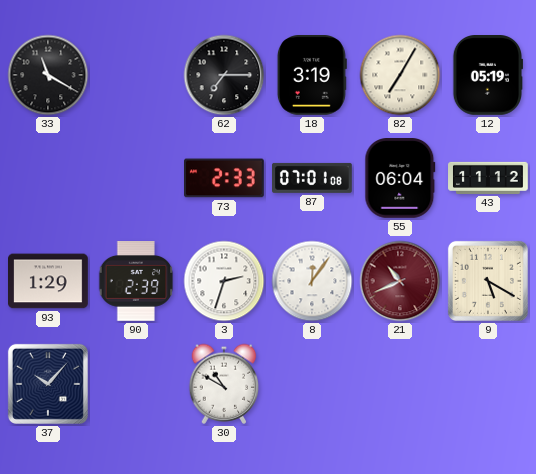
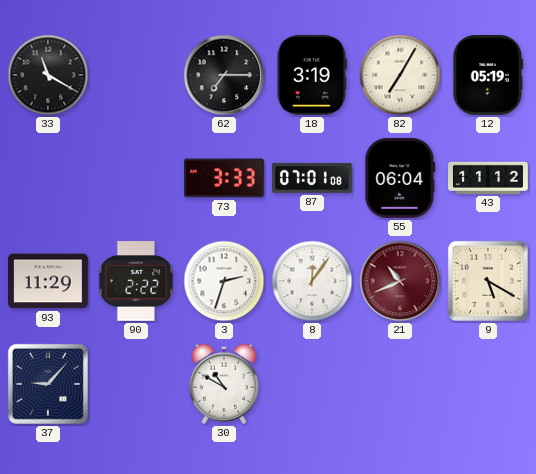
73: 2:33 -> 3:33 (225, 178)
93: 1:29 -> 11:29 (49, 281)
90: 2:39 -> 2:22 (136, 282)
37: 10:07 -> 9:07 (48, 384)
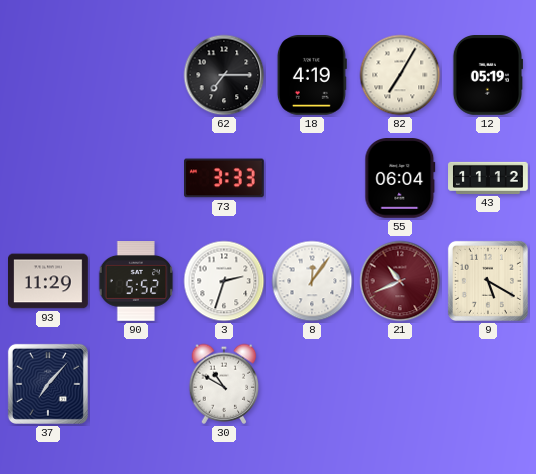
33: 11:20 -> none (48, 75)
18: 3:19 -> 4:19 (312, 76)
87: 07:01 -> none (313, 178)
90: 2:22 -> 5:52 (136, 282)
37: 9:07 -> 7:07 (48, 384)
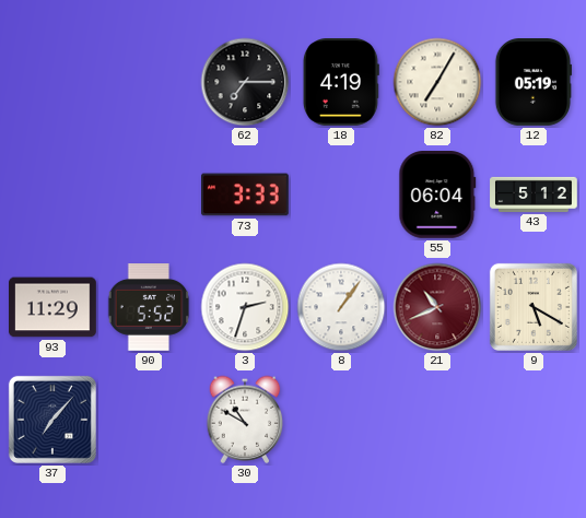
43: 11:12 -> 5:12 (534, 195)
8: 12:06 -> 1:06 (341, 307)
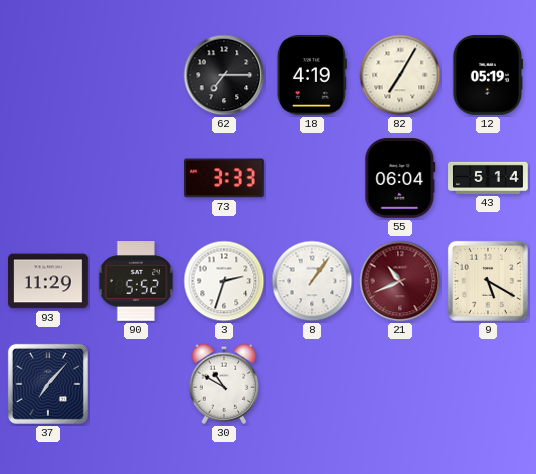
43: 5:12 -> 5:14 (488, 178)
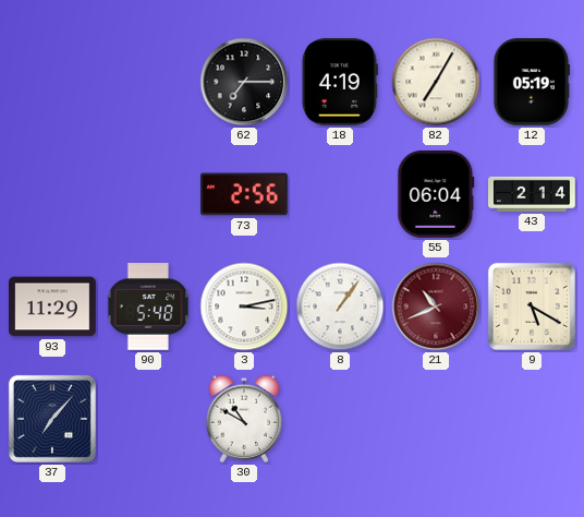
73: 3:33 -> 2:56 (245, 194)
43: 5:14 -> 2:14 (532, 194)
90: 5:52 -> 5:48 (148, 308)
3: 2:33 -> 3:13 (244, 306)
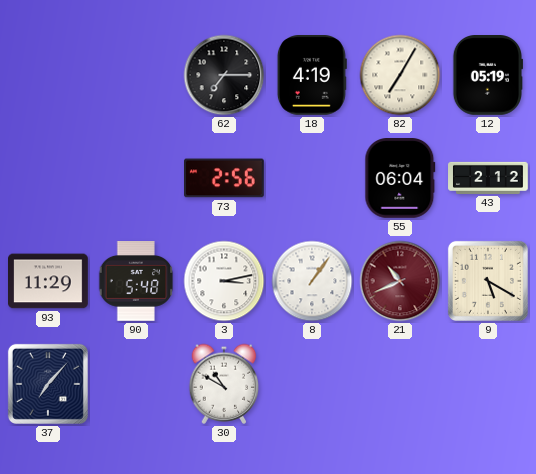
43: 2:14 -> 2:12 (488, 178)
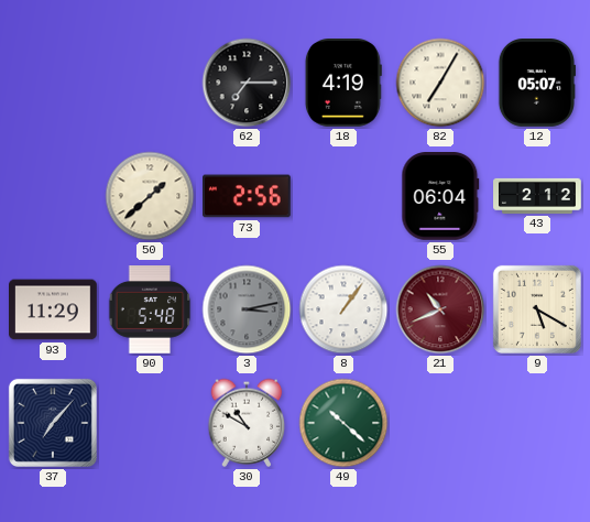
12: 05:19 -> 05:07 (536, 84)
50: none -> 1:38 (150, 196)
3 dial: white -> grey (247, 309)
49: none -> 10:22 (343, 423)
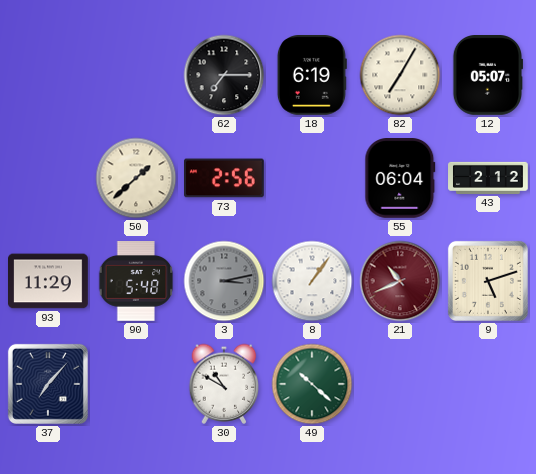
18: 4:19 -> 6:19 (312, 76)
9: 5:20 -> 5:12 (488, 281)
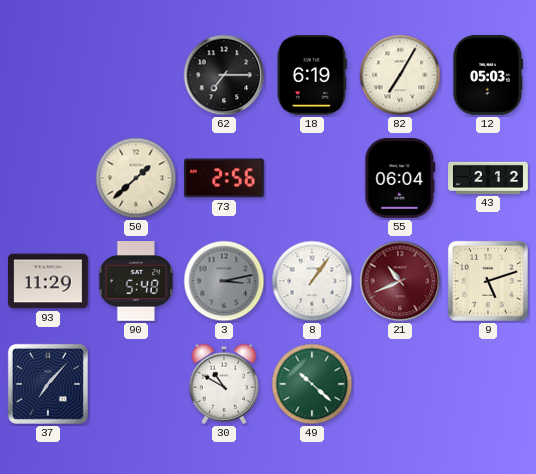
12: 05:07 -> 05:03 (487, 76)
